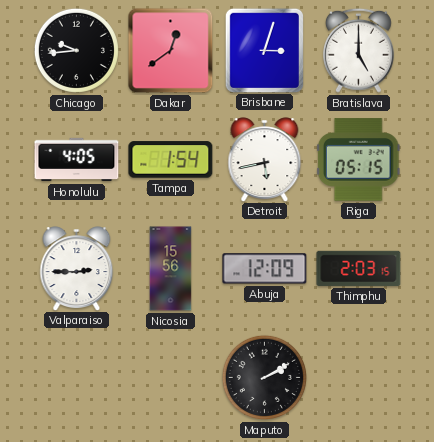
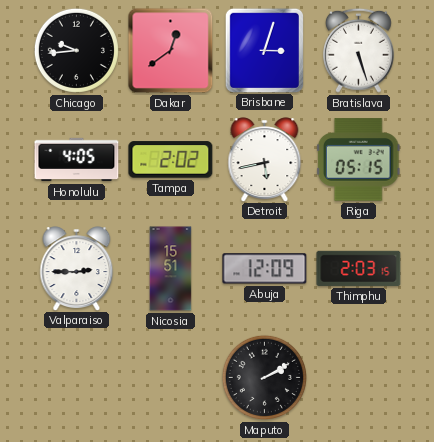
Bratislava: 5:00 -> 5:27 (358, 50)
Tampa: 1:54 -> 2:02 (171, 160)
Nicosia: 15:56 -> 15:51 (171, 269)
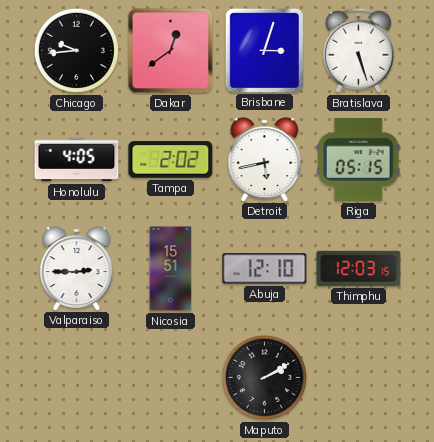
Abuja: 12:09 -> 12:10 (265, 269)
Thimphu: 2:03 -> 12:03 (359, 268)
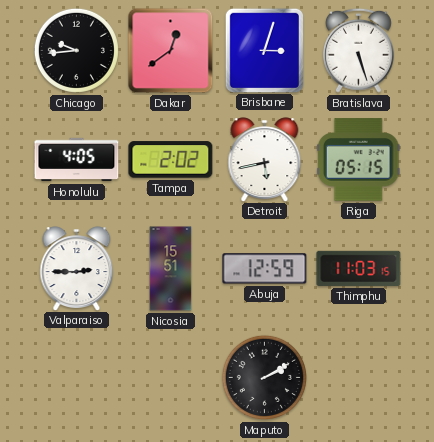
Abuja: 12:10 -> 12:59 (265, 269)
Thimphu: 12:03 -> 11:03 (359, 268)
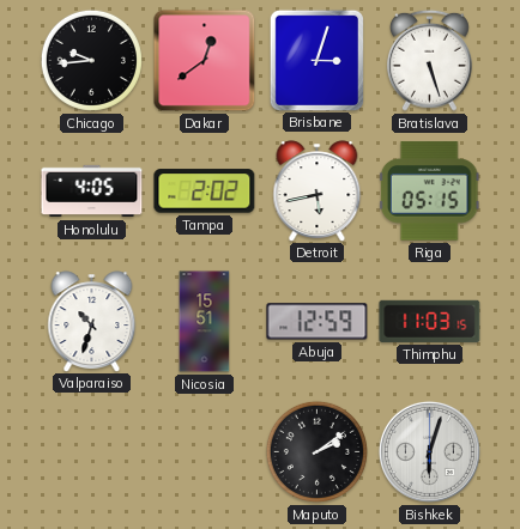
Valparaiso: 2:45 -> 10:33 (92, 321)
Maputo: 2:10 -> 2:09 (316, 451)
Bishkek: none -> 6:03 (429, 451)
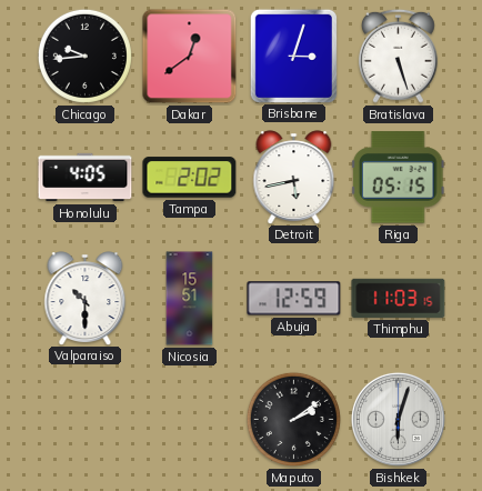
Valparaiso: 10:33 -> 10:30 (86, 298)
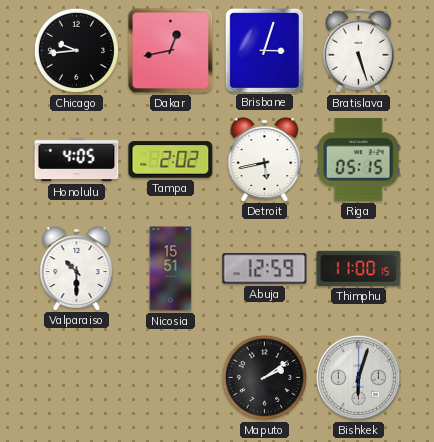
Dakar: 12:39 -> 12:43 (171, 51)
Thimphu: 11:03 -> 11:00 (359, 268)
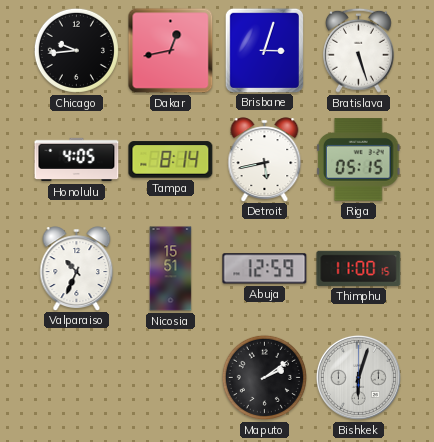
Tampa: 2:02 -> 8:14 (171, 160)
Valparaiso: 10:30 -> 10:34 (77, 268)
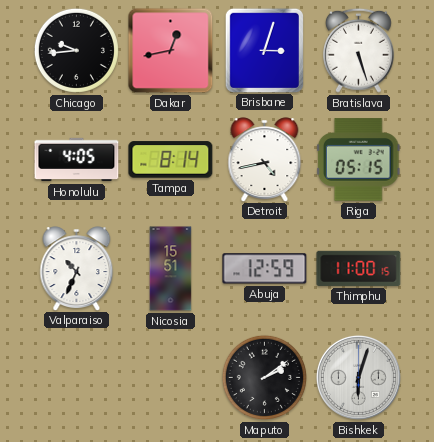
Detroit: 5:43 -> 4:43 (265, 159)
